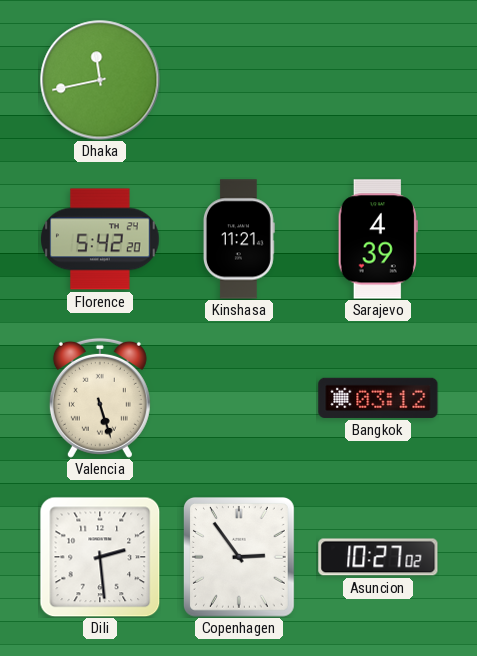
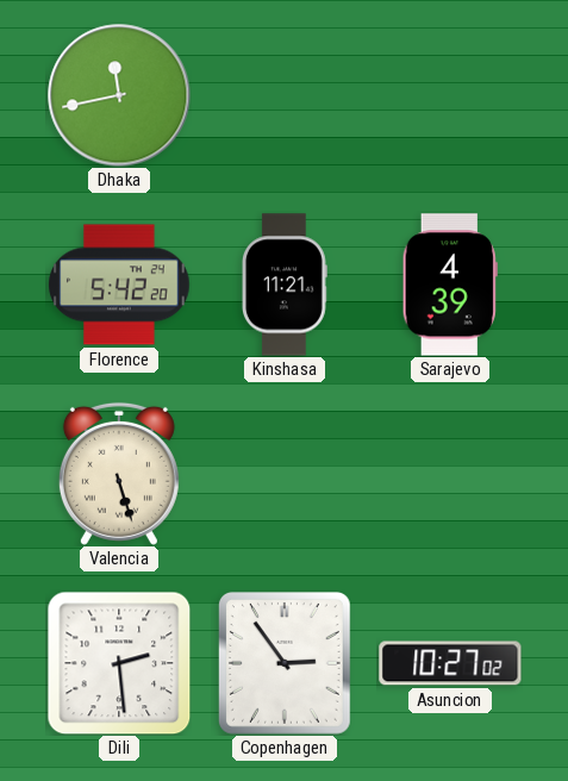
Bangkok: 03:12 -> none (378, 398)
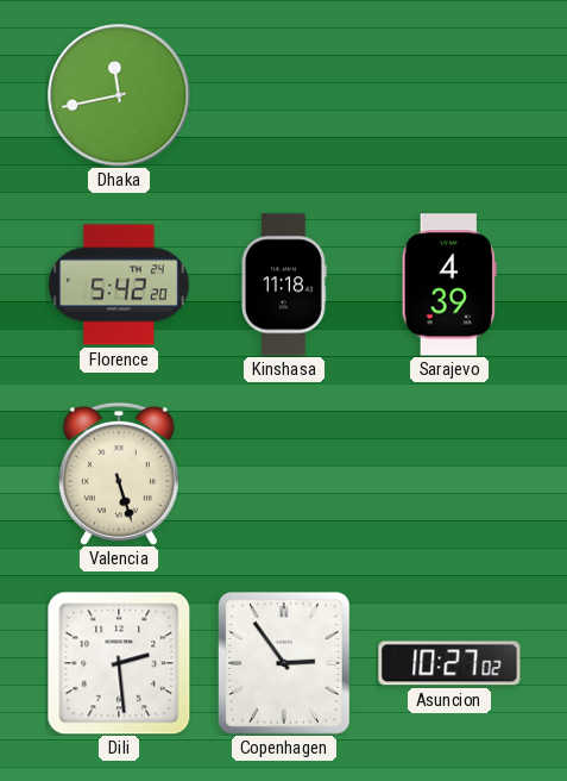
Kinshasa: 11:21 -> 11:18 (284, 285)
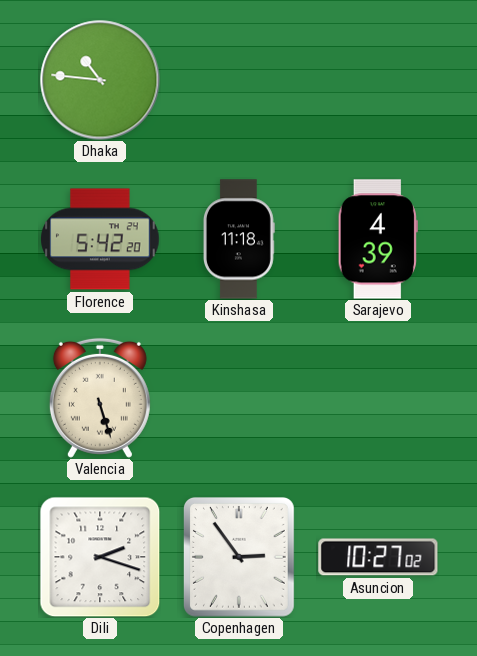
Dhaka: 11:43 -> 10:46 (100, 80)
Dili: 2:29 -> 2:18 (100, 557)
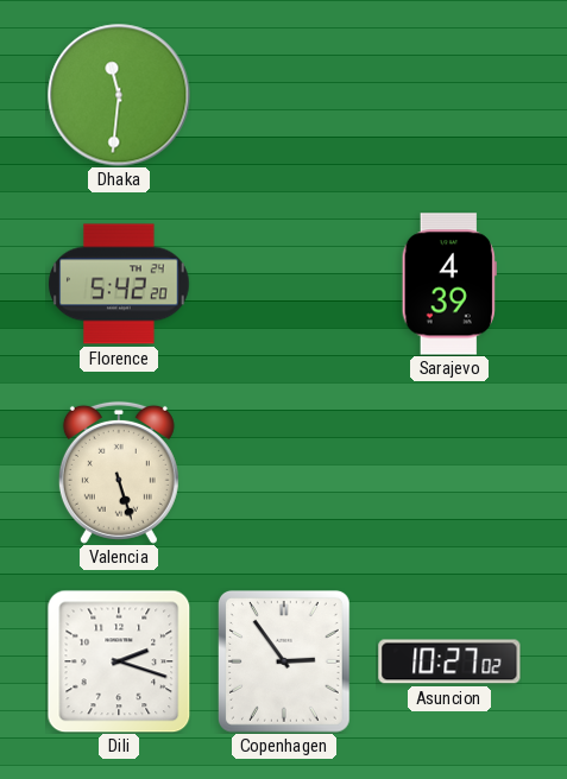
Dhaka: 10:46 -> 11:31 (119, 95)
Kinshasa: 11:18 -> none (239, 239)
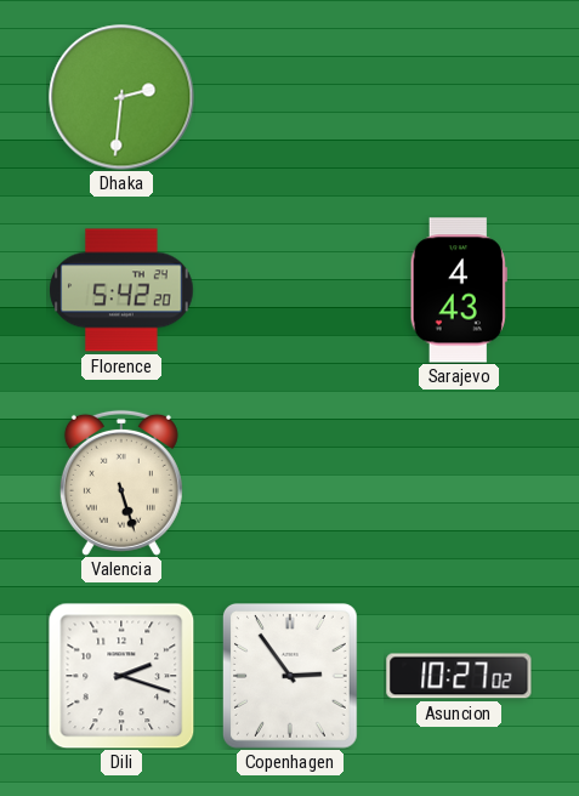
Dhaka: 11:31 -> 2:31 (121, 97)
Sarajevo: 4:39 -> 4:43 (459, 290)
